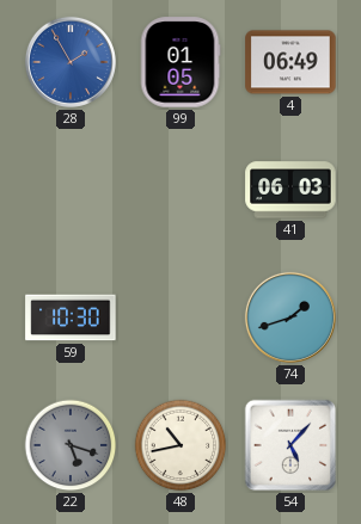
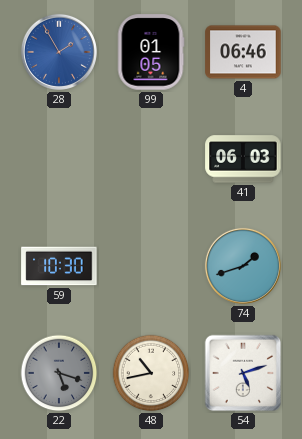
4: 06:49 -> 06:46 (243, 52)
54: 5:07 -> 5:12 (243, 373)
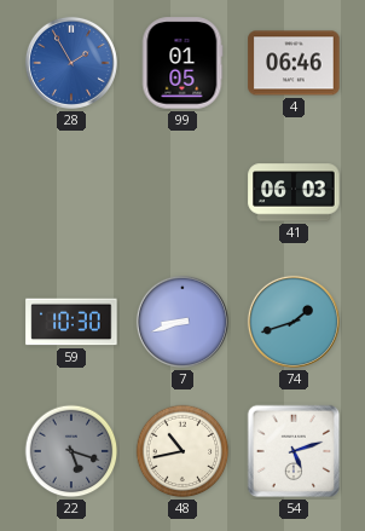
7: none -> 8:42 (182, 322)
